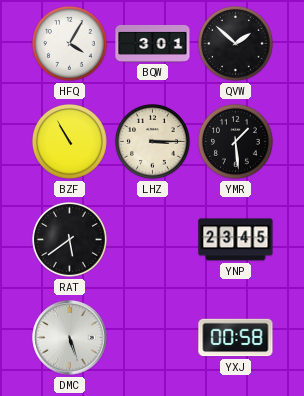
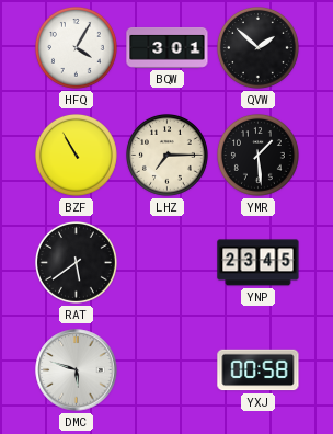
LHZ: 3:15 -> 7:15 (168, 156)
DMC: 5:27 -> 5:48 (77, 370)
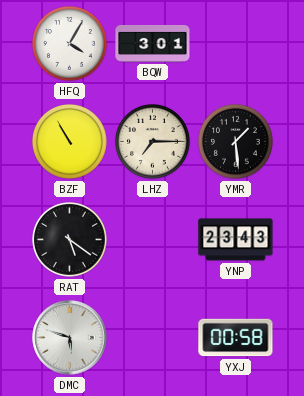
QVW: 1:52 -> none (259, 48)
RAT: 5:39 -> 5:21 (70, 240)
YNP: 23:45 -> 23:43 (236, 240)
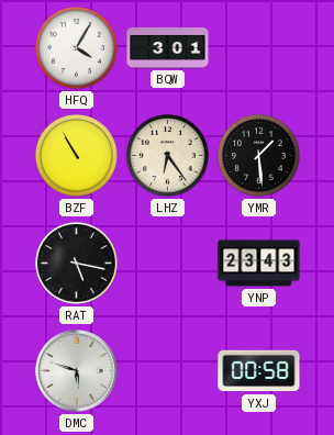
LHZ: 7:15 -> 6:24 (168, 156)
RAT: 5:21 -> 5:17 (77, 264)
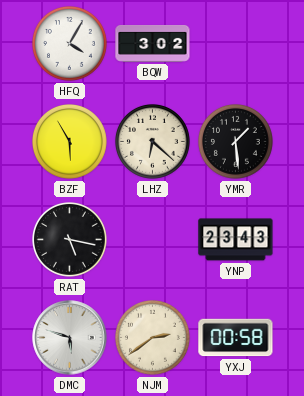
BQW: 3:01 -> 3:02 (153, 43)
BZF: 10:55 -> 5:55 (70, 142)
LHZ: 6:24 -> 6:22 (153, 142)
NJM: none -> 2:39 (153, 338)
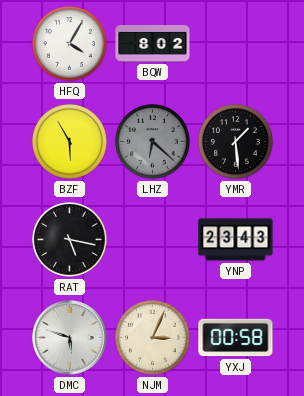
BQW: 3:02 -> 8:02 (153, 43)
LHZ dial: cream -> grey (153, 142)
NJM: 2:39 -> 3:04 (153, 338)
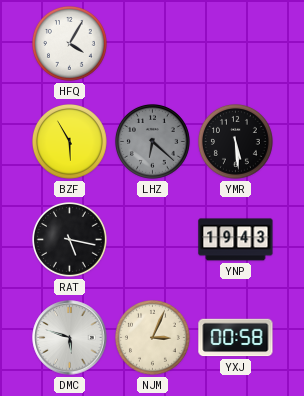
BQW: 8:02 -> none (153, 43)
YMR: 1:29 -> 5:29 (236, 142)
YNP: 23:43 -> 19:43 (236, 240)
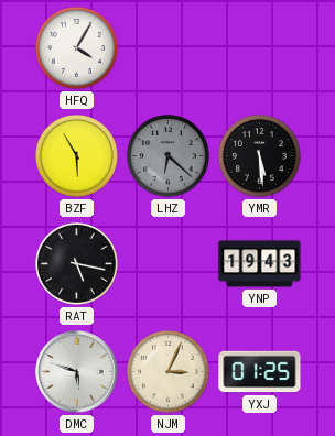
YXJ: 00:58 -> 01:25 (260, 372)
